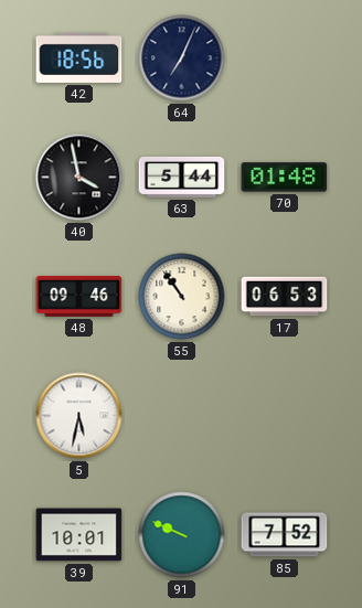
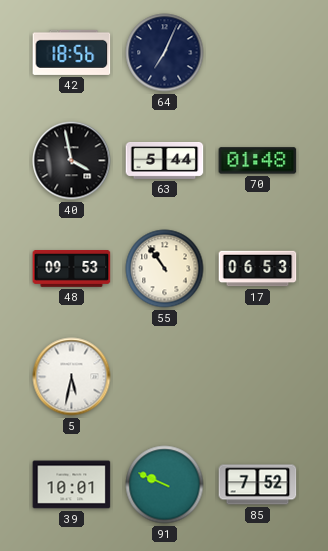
48: 09:46 -> 09:53 (72, 269)
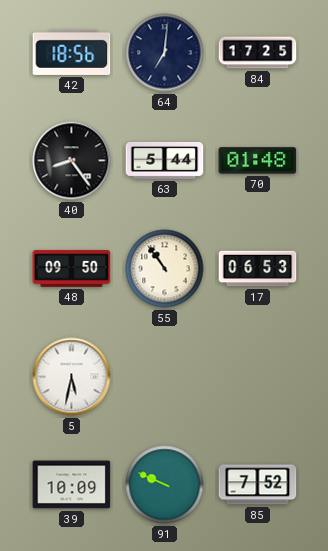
64: 7:04 -> 7:01 (165, 53)
84: none -> 17:25 (258, 53)
40: 3:58 -> 8:24 (72, 161)
48: 09:53 -> 09:50 (72, 269)
39: 10:01 -> 10:09 (72, 485)
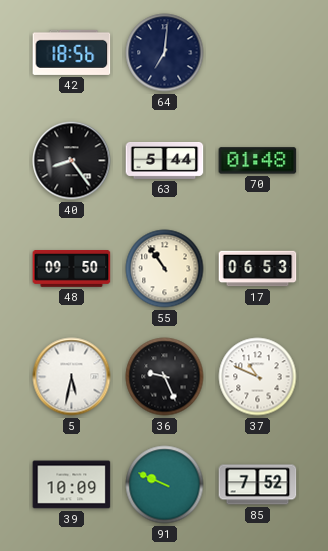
84: 17:25 -> none (258, 53)
36: none -> 9:26 (165, 377)
37: none -> 10:49 (258, 377)
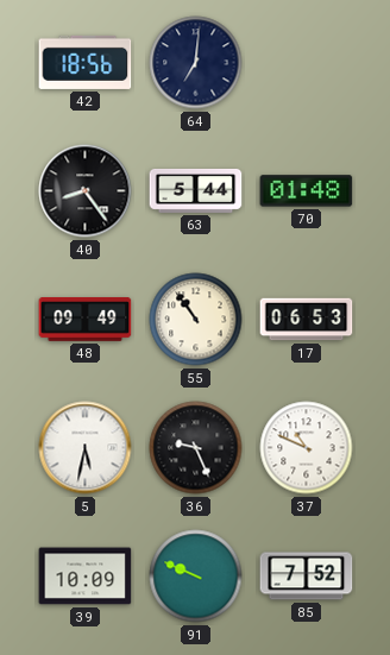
48: 09:50 -> 09:49 (86, 320)
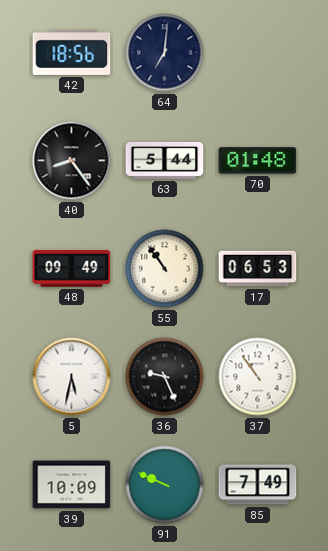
37: 10:49 -> 10:54 (258, 377)
85: 7:52 -> 7:49 (258, 485)
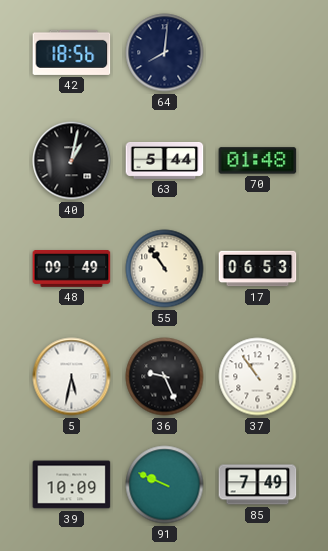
64: 7:01 -> 8:01 (165, 53)
40: 8:24 -> 1:02 (72, 161)
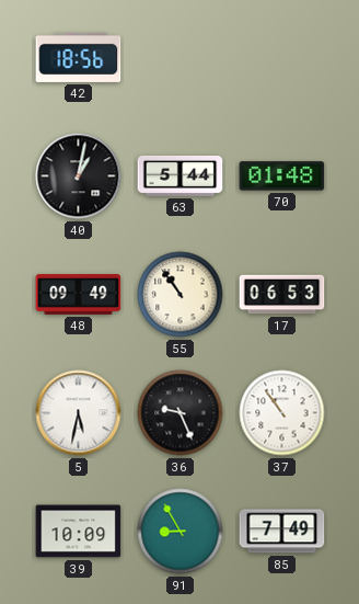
64: 8:01 -> none (165, 53)
91: 9:49 -> 8:55 (181, 532)
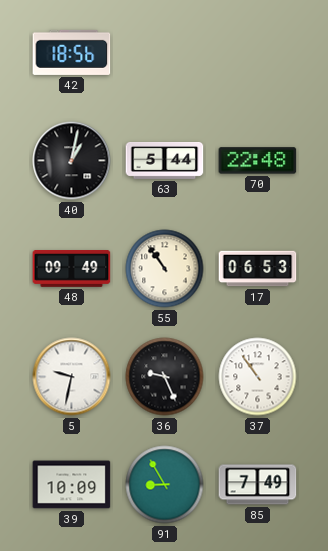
70: 01:48 -> 22:48 (258, 161)
5: 5:32 -> 9:32 (72, 377)
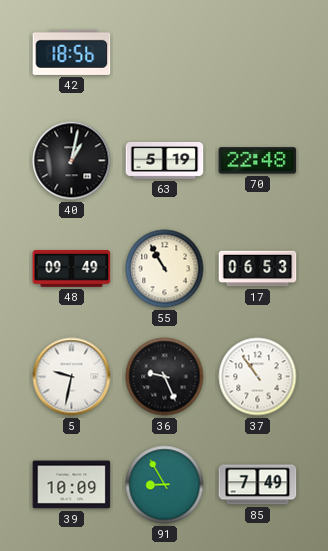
63: 5:44 -> 5:19 (165, 160)
55: 10:54 -> 10:55 (165, 269)
